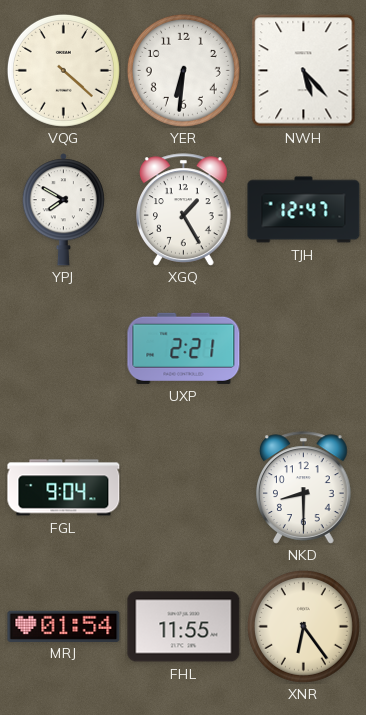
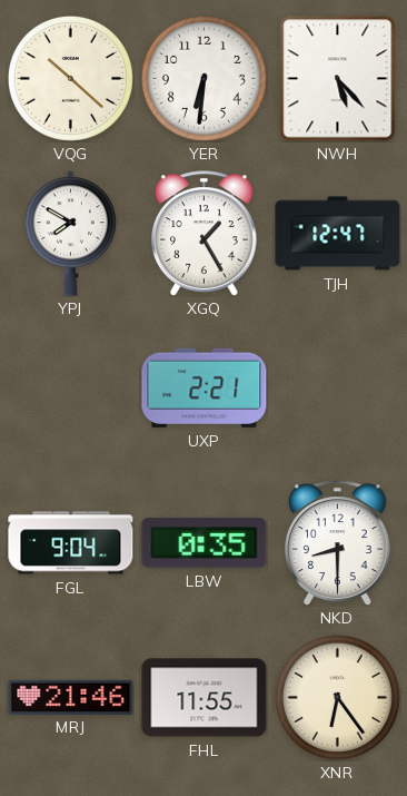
VQG: 4:22 -> 10:22 (70, 78)
LBW: none -> 0:35 (205, 543)
MRJ: 01:54 -> 21:46 (71, 697)
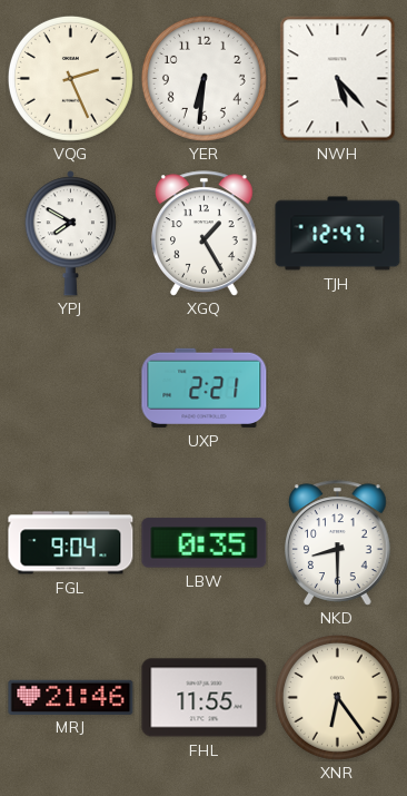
VQG: 10:22 -> 2:26 (70, 78)
